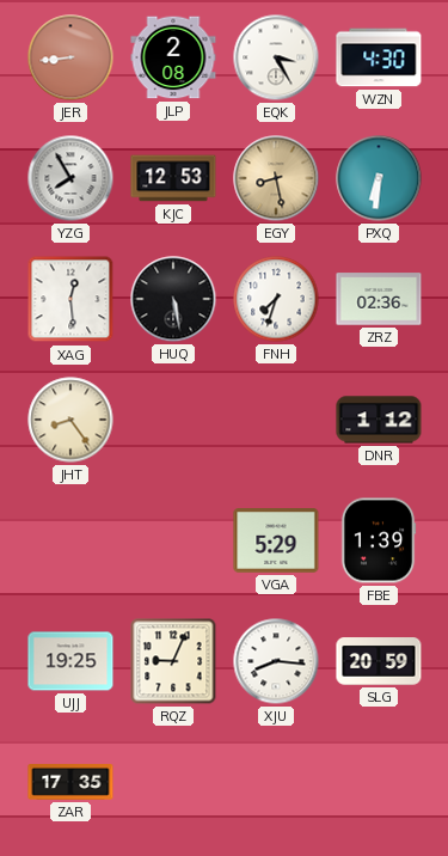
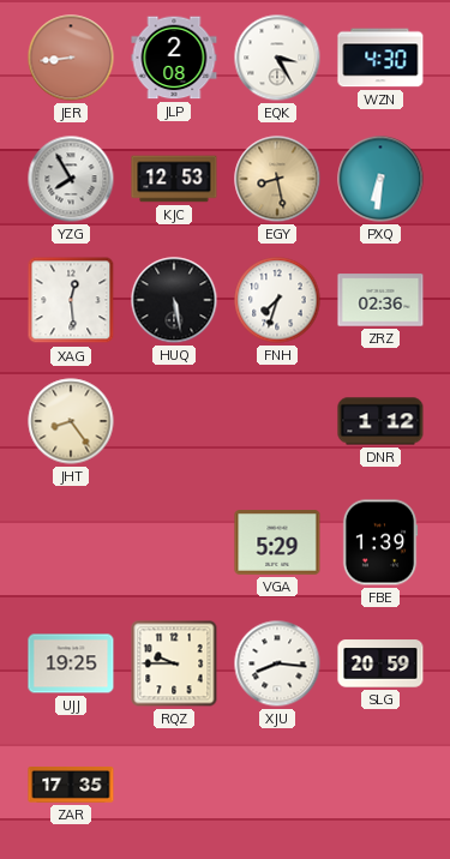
RQZ: 9:04 -> 9:45 (174, 663)
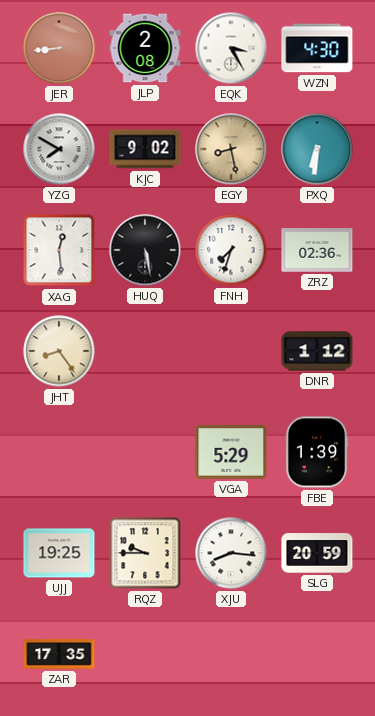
YZG: 7:55 -> 7:50 (59, 149)
KJC: 12:53 -> 9:02 (145, 149)
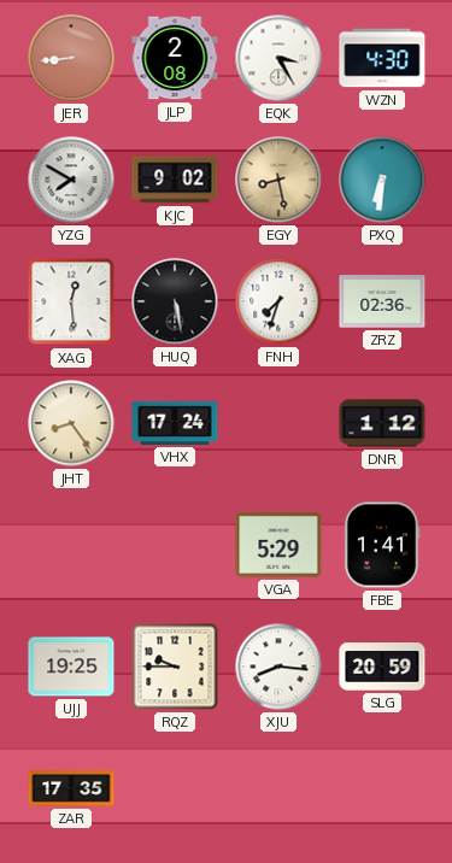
VHX: none -> 17:24 (175, 423)
FBE: 1:39 -> 1:41 (382, 545)
